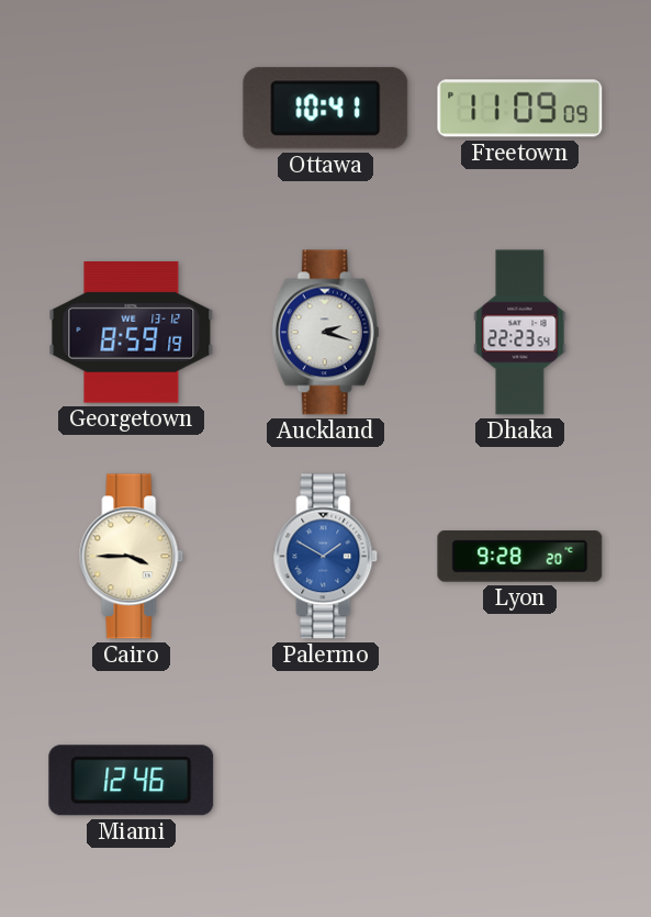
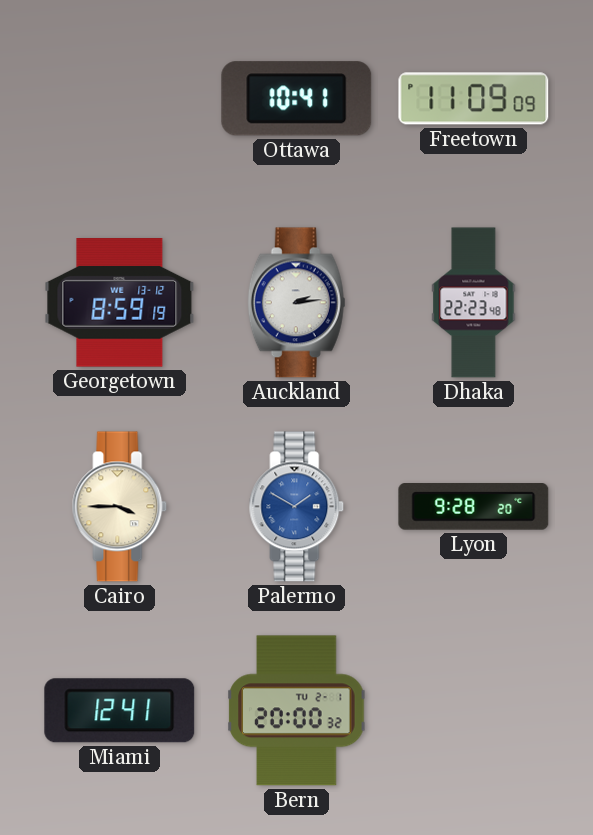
Auckland: 2:18 -> 2:14 (296, 303)
Dhaka: 22:23:54 -> 22:23:48 (474, 303)
Miami: 12:46 -> 12:41 (120, 711)
Bern: none -> 20:00 (297, 711)
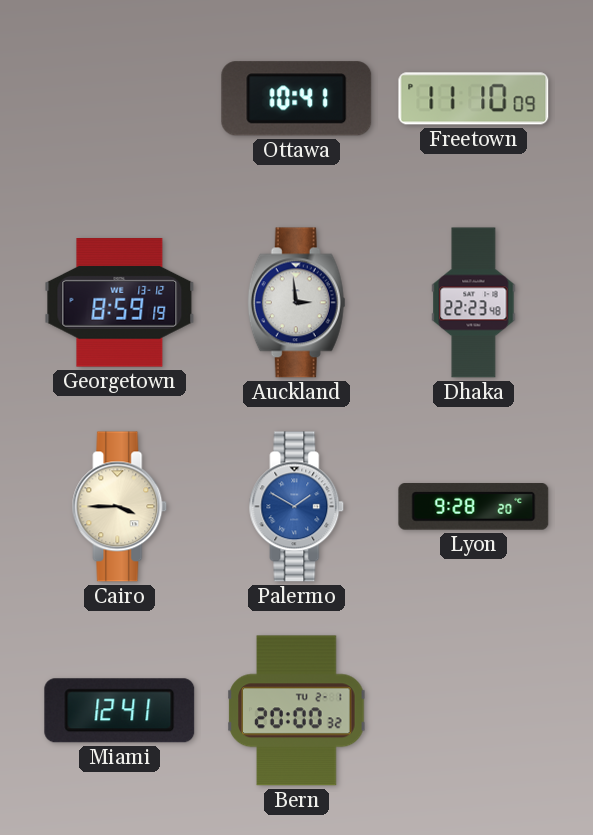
Freetown: 11:09 -> 11:10 (474, 99)
Auckland: 2:14 -> 2:59 (296, 303)
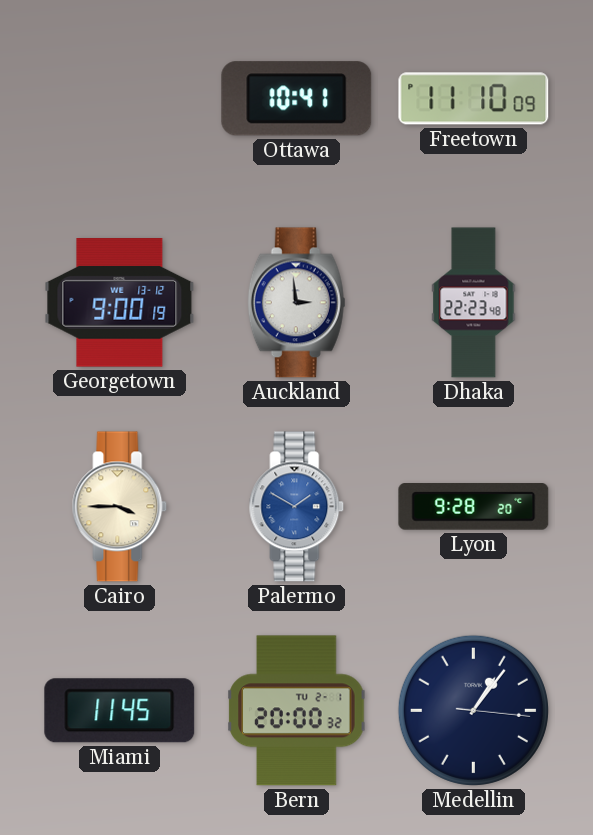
Georgetown: 8:59 -> 9:00 (120, 303)
Miami: 12:41 -> 11:45 (120, 711)
Medellin: none -> 1:06 (473, 710)
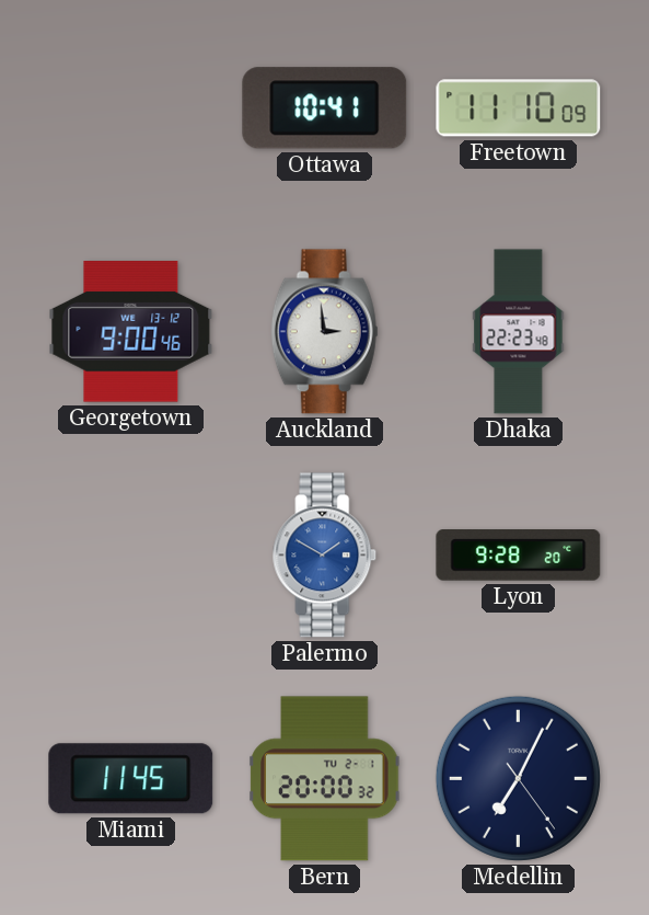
Georgetown: 9:00:19 -> 9:00:46 (131, 332)
Cairo: 3:45 -> none (120, 507)
Medellin: 1:06 -> 7:04 (518, 778)
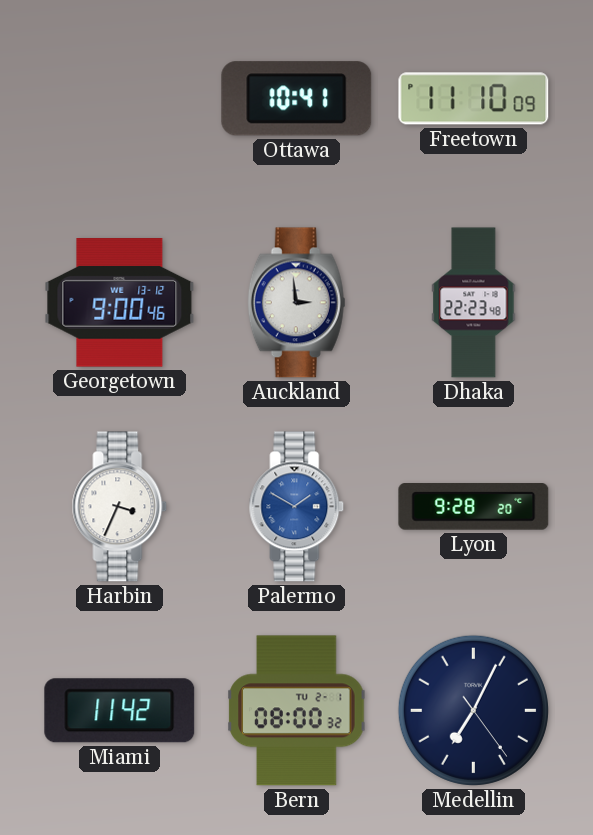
Harbin: none -> 3:34 (120, 507)
Miami: 11:45 -> 11:42 (120, 711)
Bern: 20:00 -> 08:00 (297, 711)
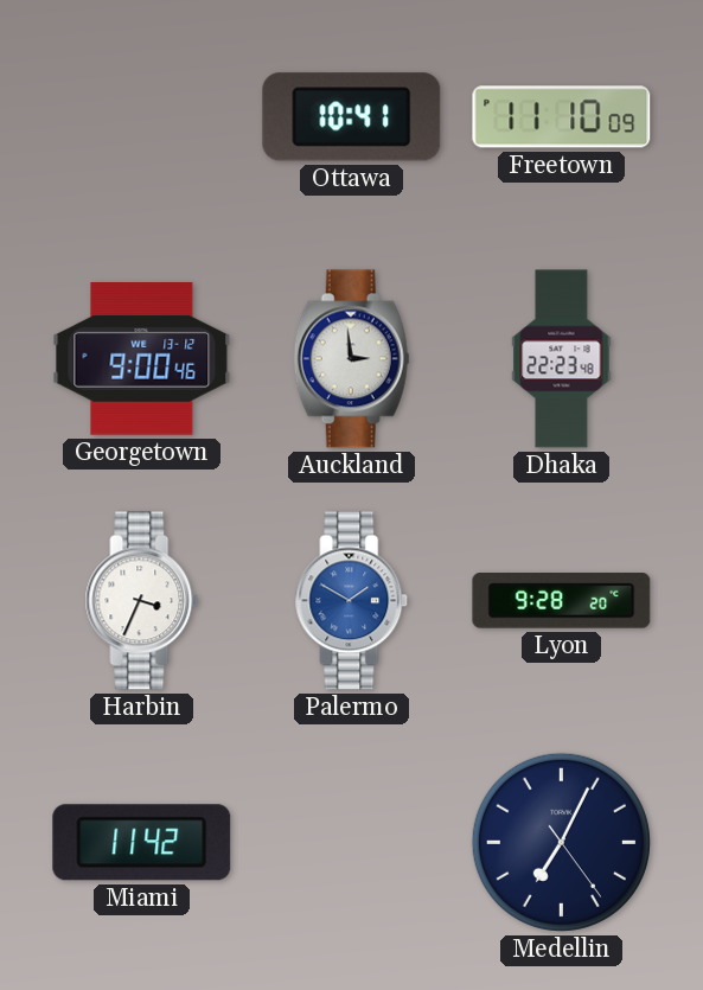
Bern: 08:00 -> none (297, 711)
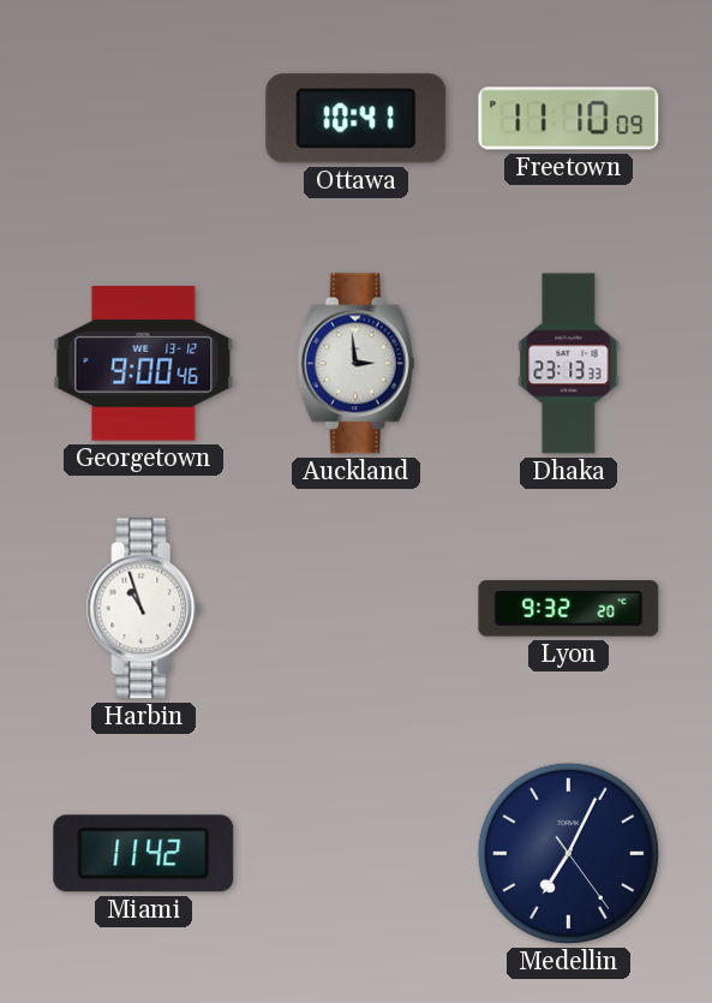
Dhaka: 22:23 -> 23:13 (569, 364)
Harbin: 3:34 -> 10:57 (144, 609)
Palermo: 1:50 -> none (352, 601)
Lyon: 9:28 -> 9:32 (569, 609)
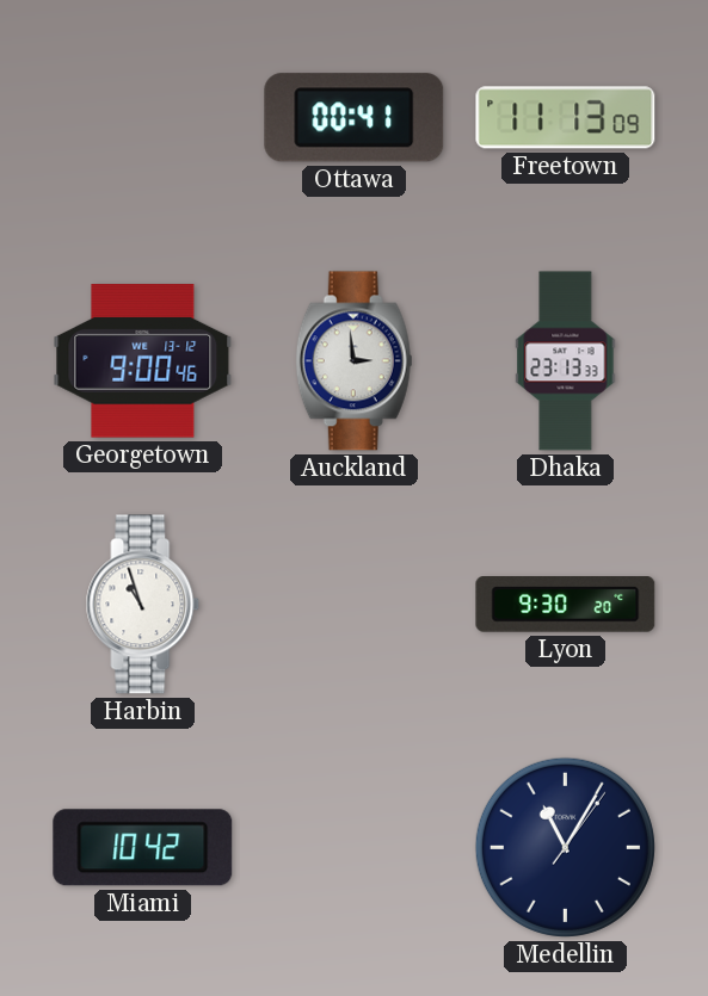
Ottawa: 10:41 -> 00:41 (355, 118)
Freetown: 11:10 -> 11:13 (566, 118)
Lyon: 9:32 -> 9:30 (566, 605)
Miami: 11:42 -> 10:42 (143, 848)
Medellin: 7:04 -> 11:05 (565, 847)
